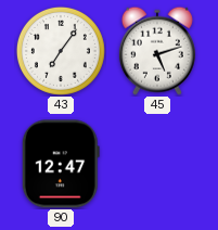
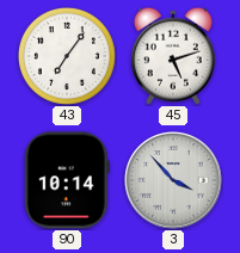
90: 12:47 -> 10:14 (67, 180)
3: none -> 3:53 (173, 180)
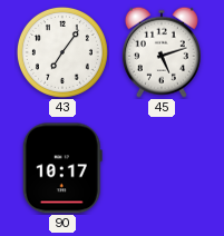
90: 10:14 -> 10:17 (62, 168)
3: 3:53 -> none (173, 180)
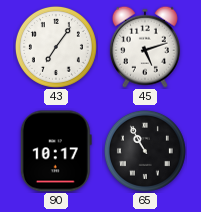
65: none -> 10:55 (145, 151)
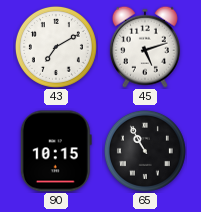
43: 7:06 -> 7:10 (56, 47)
90: 10:17 -> 10:15 (56, 151)
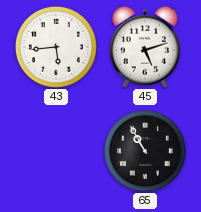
43: 7:10 -> 5:44 (56, 47)
90: 10:15 -> none (56, 151)
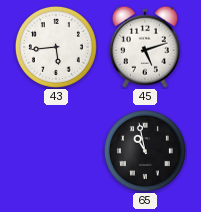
65: 10:55 -> 10:58 (145, 151)
